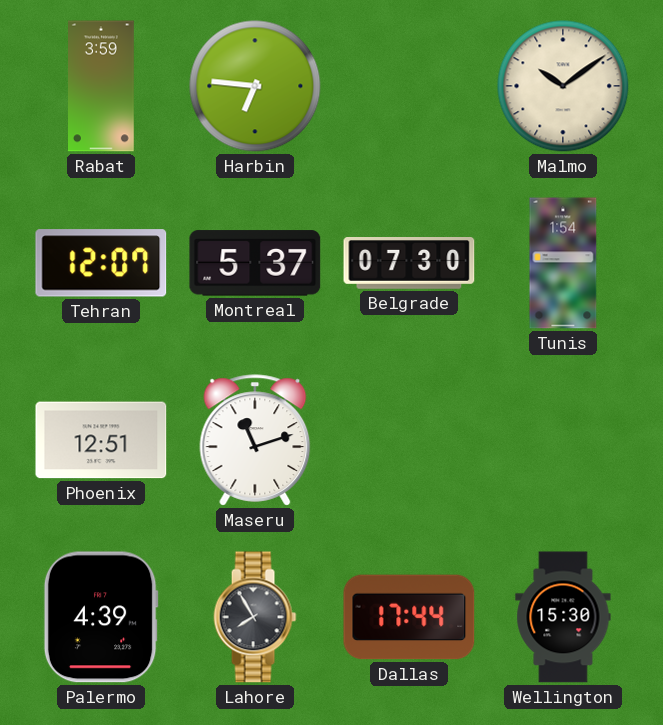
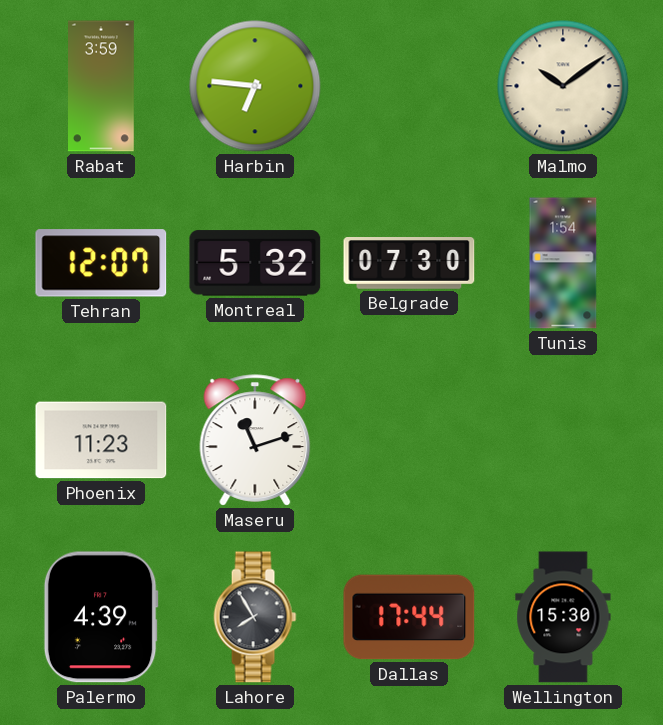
Montreal: 5:37 -> 5:32 (255, 263)
Phoenix: 12:51 -> 11:23 (101, 440)
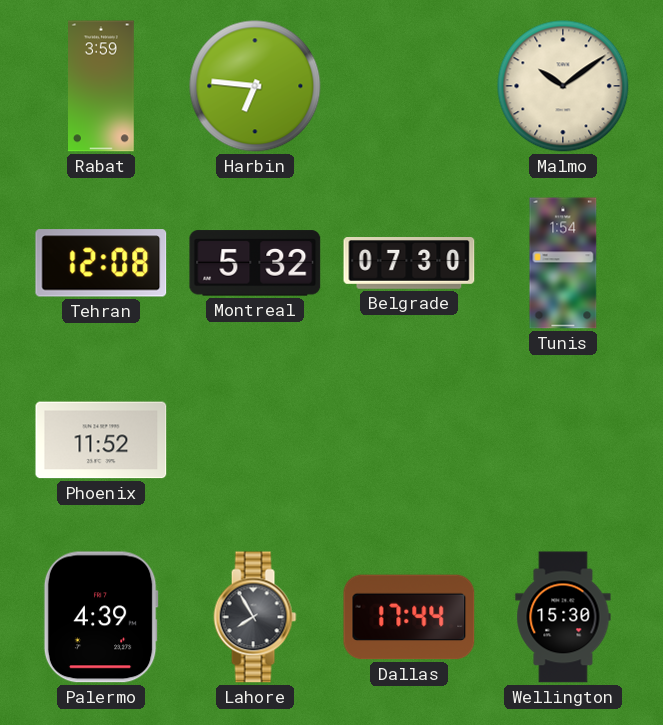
Tehran: 12:07 -> 12:08 (101, 263)
Phoenix: 11:23 -> 11:52 (101, 440)
Maseru: 11:12 -> none (255, 440)
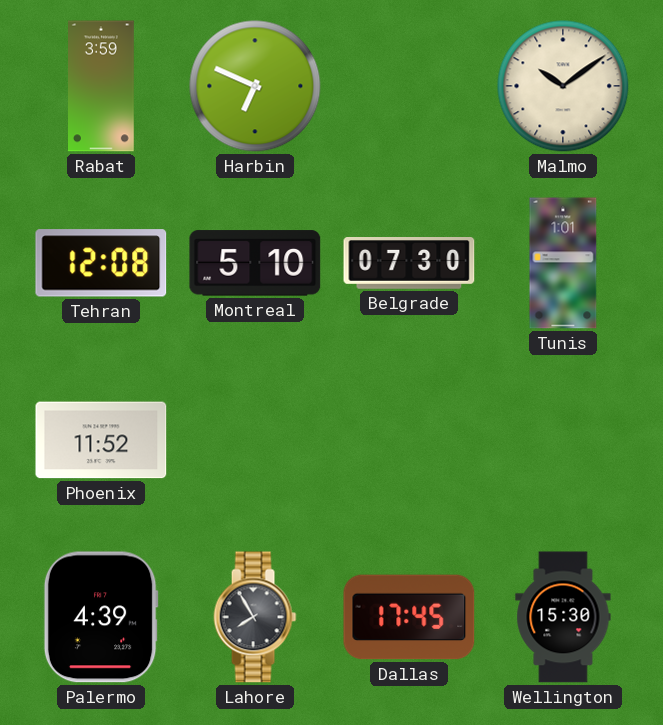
Harbin: 6:46 -> 6:49 (255, 86)
Montreal: 5:32 -> 5:10 (255, 263)
Tunis: 1:54 -> 1:01 (563, 263)
Dallas: 17:44 -> 17:45 (409, 617)
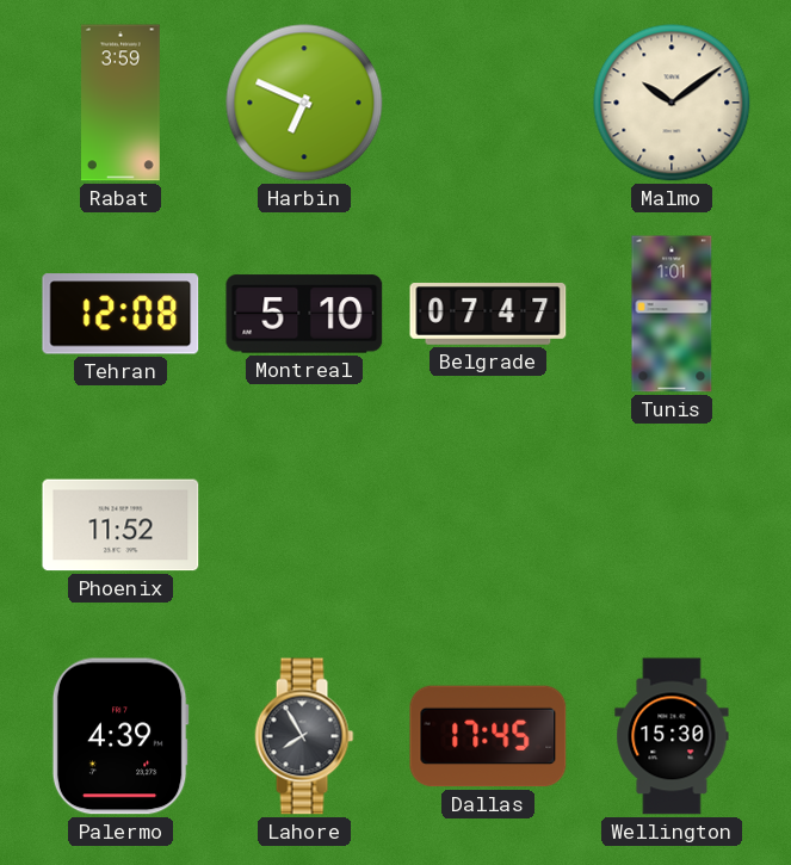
Belgrade: 07:30 -> 07:47 (488, 315)
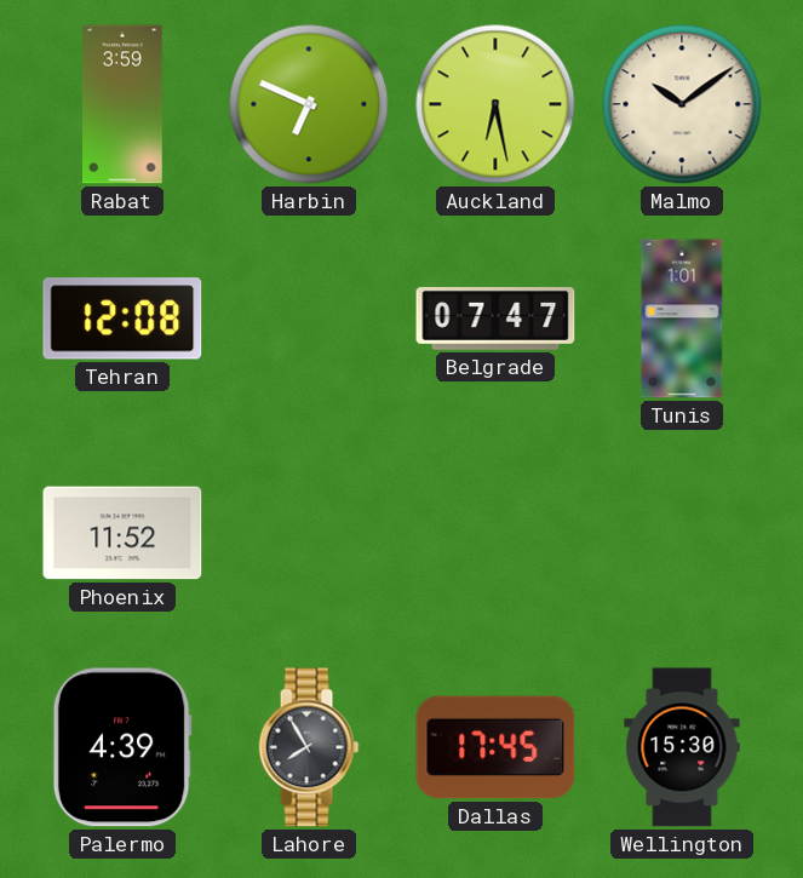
Auckland: none -> 6:28 (495, 104)
Montreal: 5:10 -> none (304, 314)
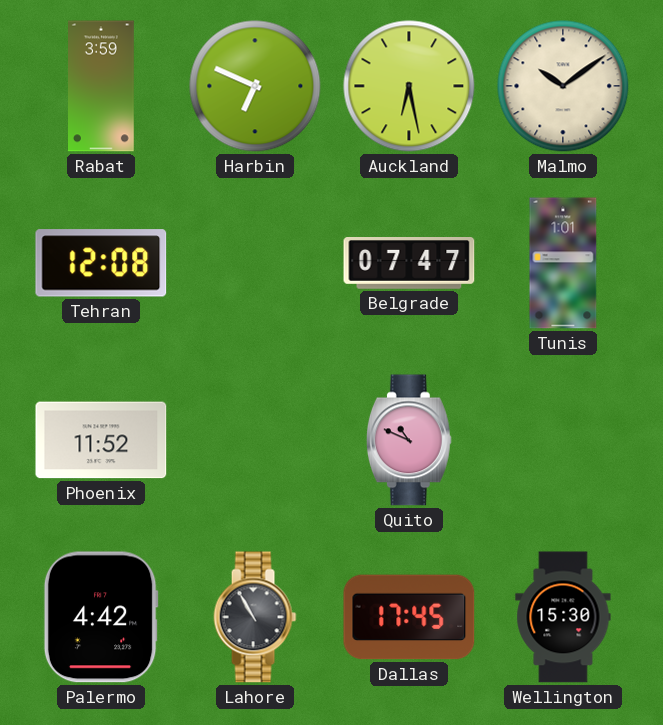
Quito: none -> 10:49 (409, 440)
Palermo: 4:39 -> 4:42 (101, 617)
Lahore: 7:55 -> 10:55 (255, 617)
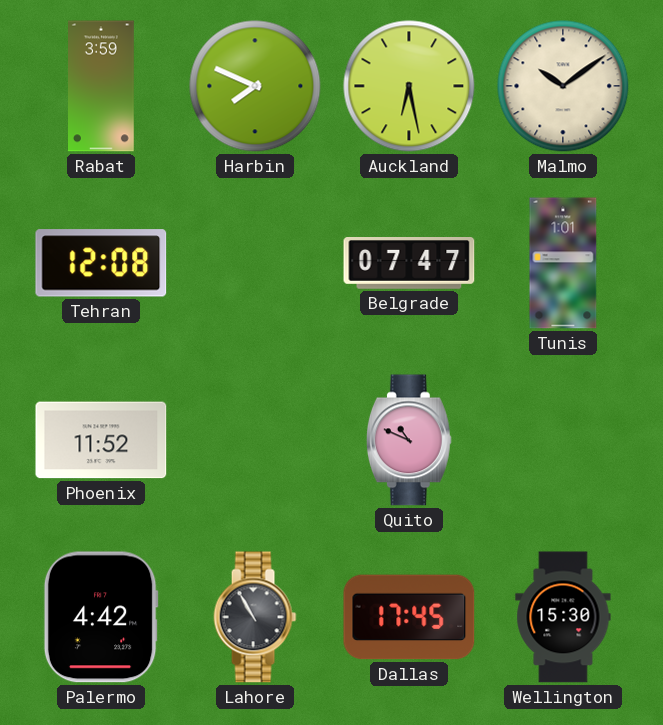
Harbin: 6:49 -> 7:49 (255, 86)
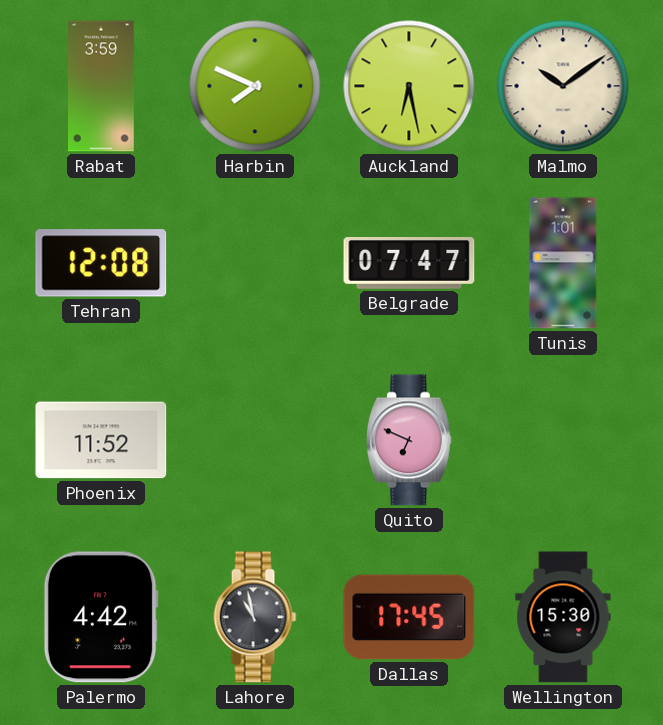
Quito: 10:49 -> 6:49 (409, 440)
Lahore: 10:55 -> 10:58 (255, 617)
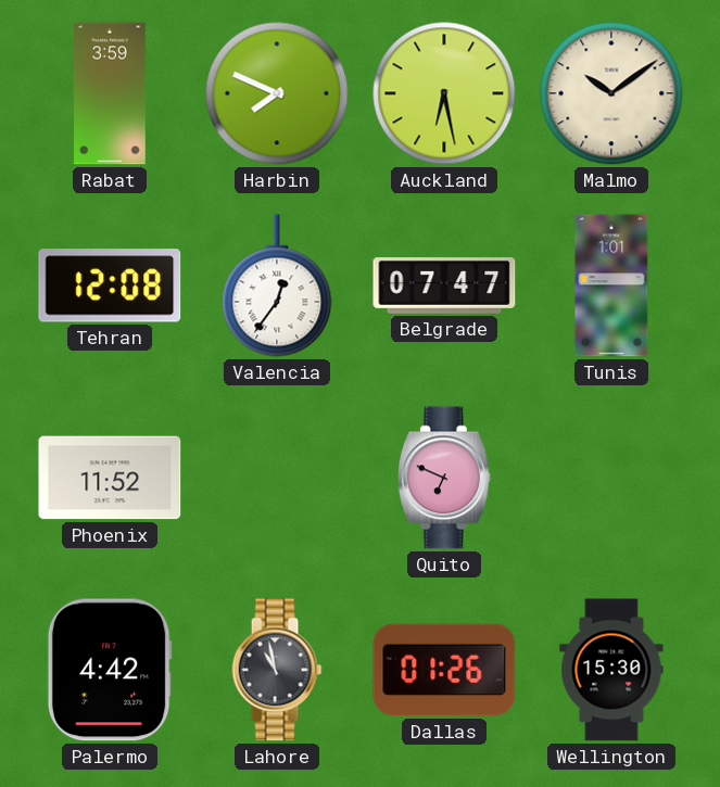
Valencia: none -> 12:36 (277, 285)
Dallas: 17:45 -> 01:26 (444, 670)
